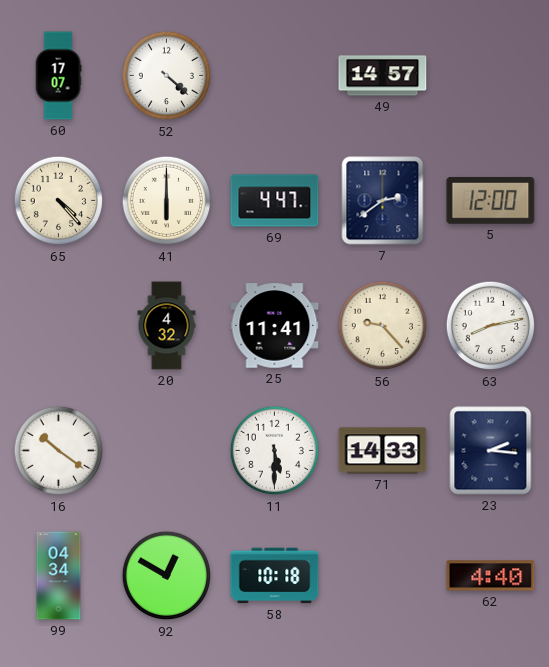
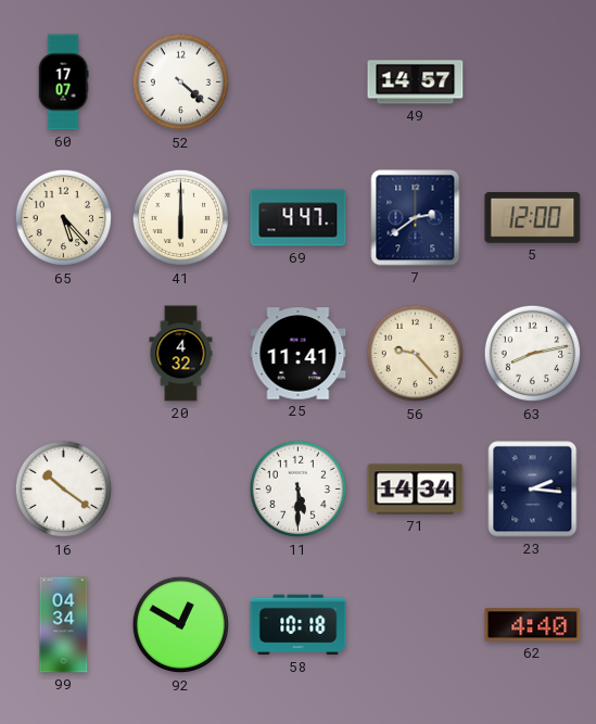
65: 4:23 -> 5:23 (64, 218)
71: 14:33 -> 14:34 (416, 490)
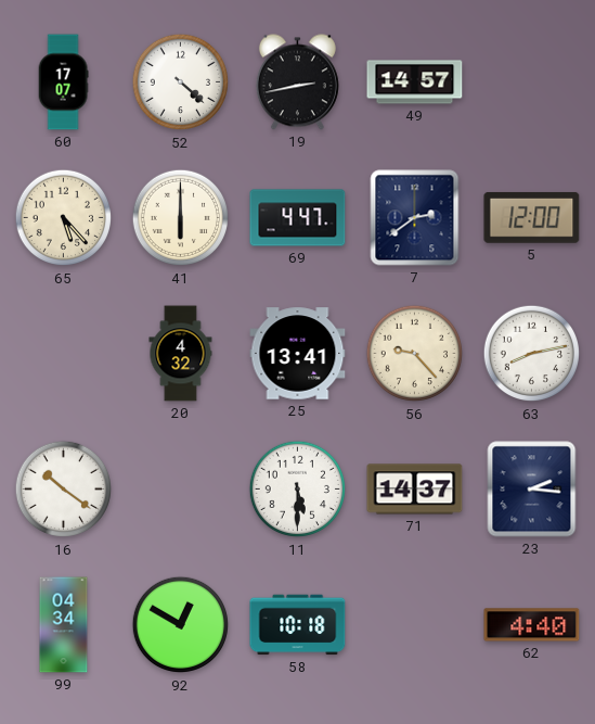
19: none -> 2:43 (297, 82)
25: 11:41 -> 13:41 (298, 354)
71: 14:34 -> 14:37 (415, 490)
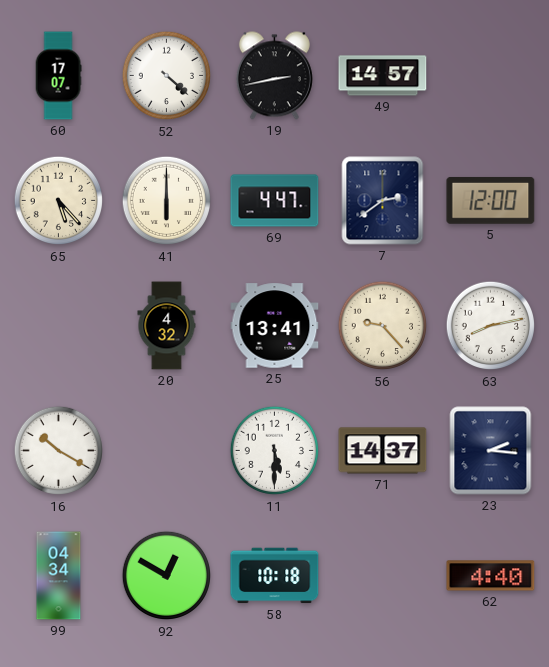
16: 10:21 -> 10:20 (59, 451)
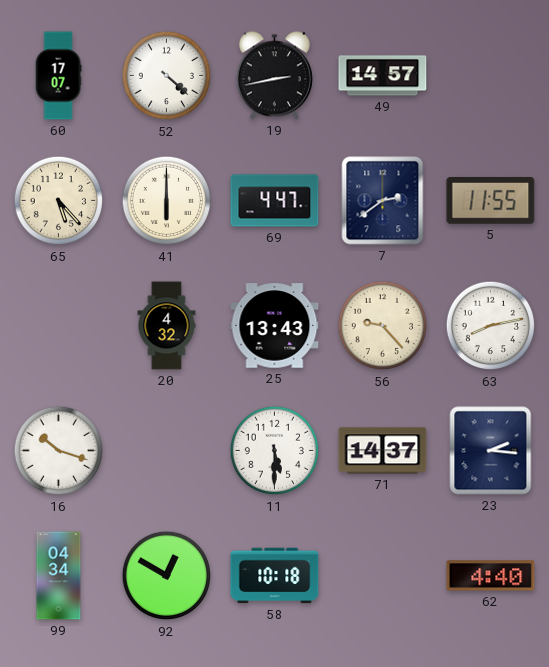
5: 12:00 -> 11:55 (491, 200)
25: 13:41 -> 13:43 (275, 326)
16: 10:20 -> 10:18 (59, 451)
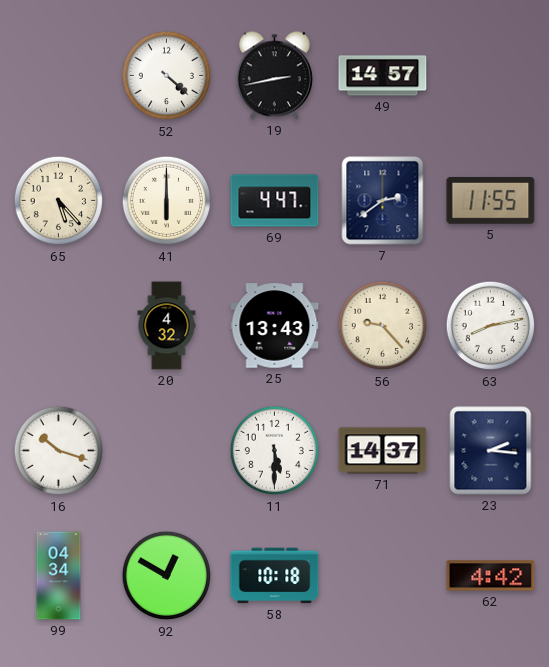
60: 17:07 -> none (58, 76)
62: 4:40 -> 4:42 (491, 576)
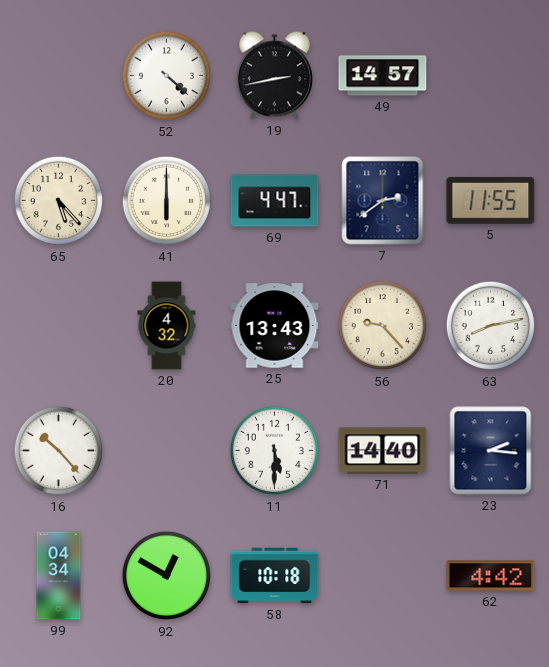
16: 10:18 -> 10:23 (59, 451)
71: 14:37 -> 14:40 (383, 451)
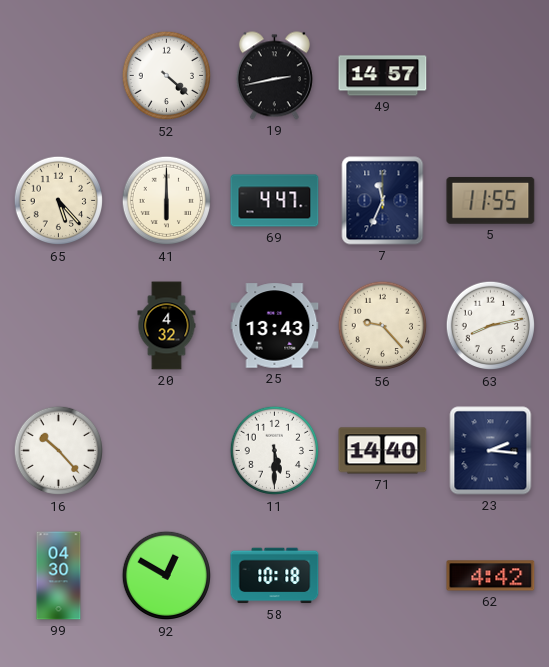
7: 2:39 -> 11:34 (383, 201)
99: 04:34 -> 04:30 (59, 576)
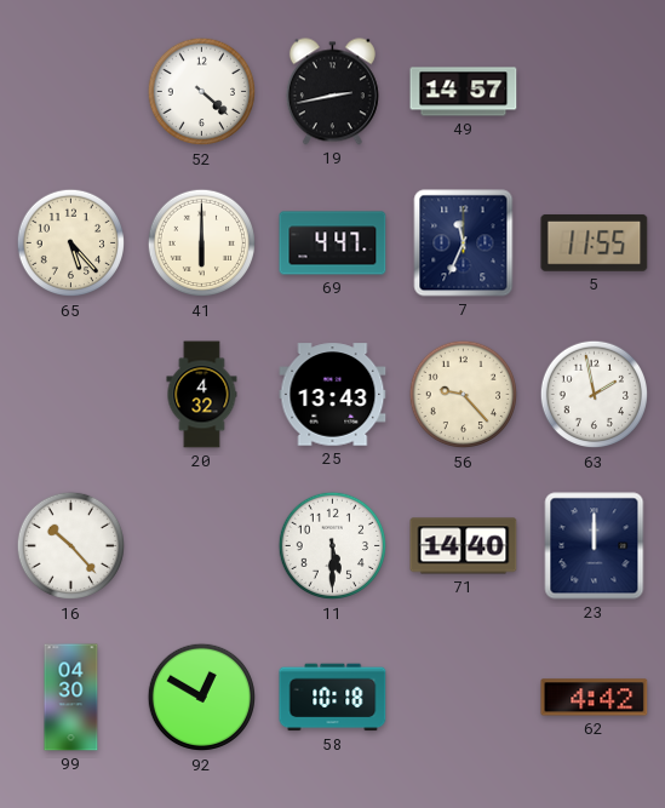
63: 8:13 -> 1:58 (595, 395)
23: 2:16 -> 12:00 (595, 546)
